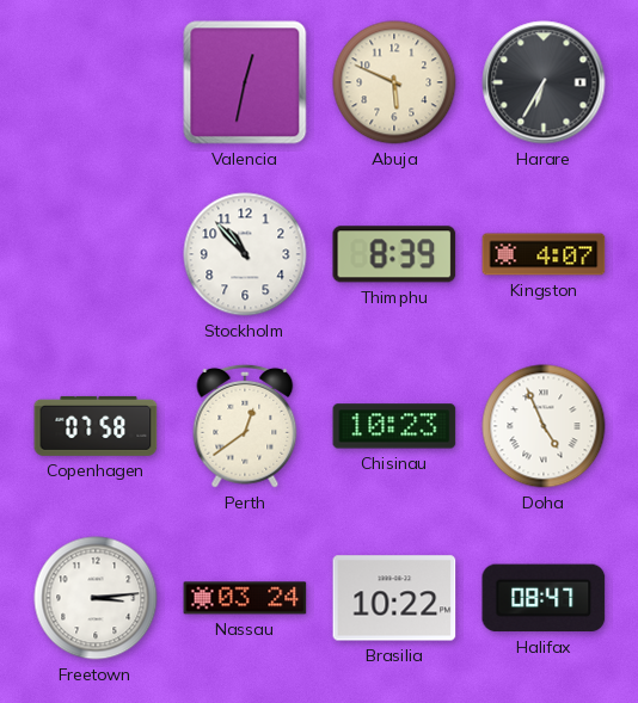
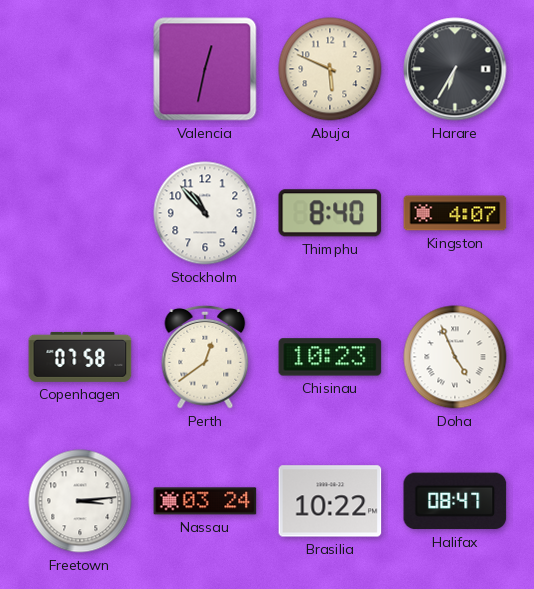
Thimphu: 8:39 -> 8:40 (330, 213)
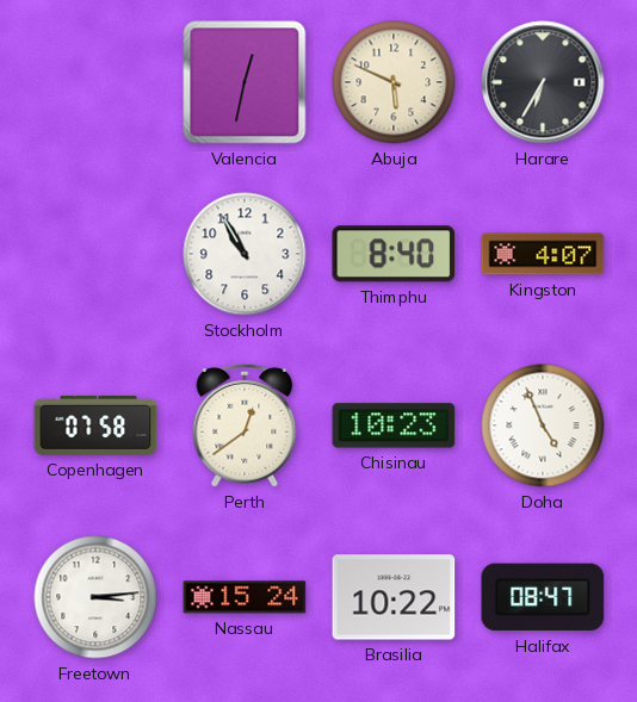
Stockholm: 10:53 -> 10:55 (245, 254)
Nassau: 03:24 -> 15:24 (245, 597)
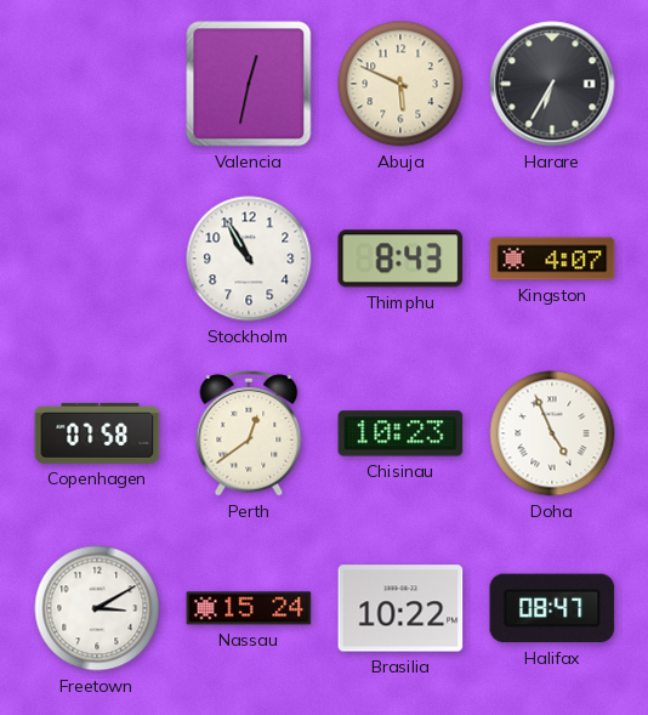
Thimphu: 8:40 -> 8:43 (400, 259)
Freetown: 3:14 -> 3:10 (97, 608)
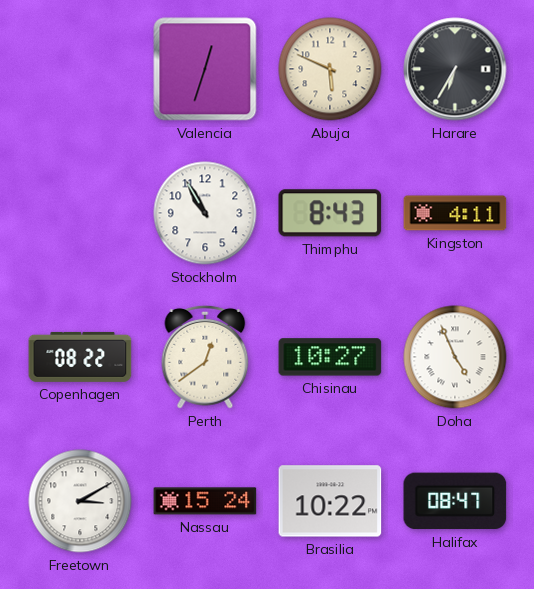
Valencia: 12:32 -> 12:33 (205, 69)
Kingston: 4:07 -> 4:11 (455, 213)
Copenhagen: 07:58 -> 08:22 (80, 357)
Chisinau: 10:23 -> 10:27 (330, 357)
